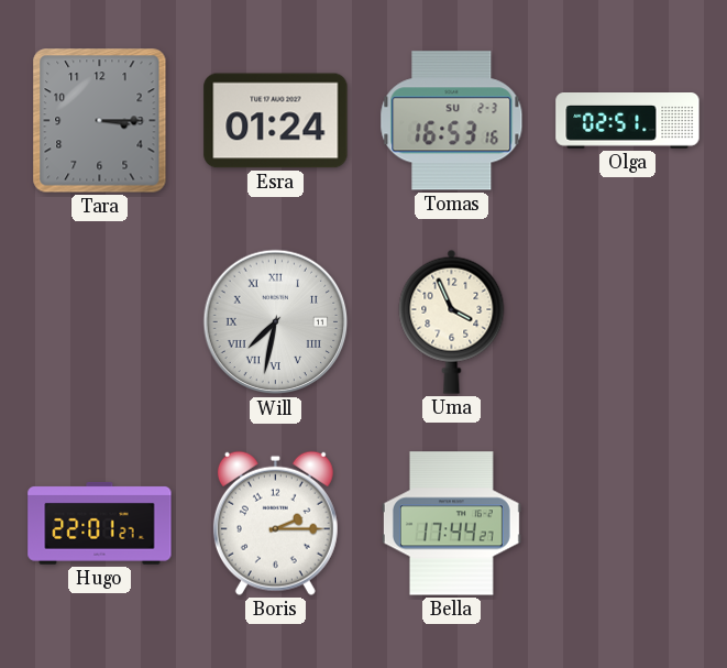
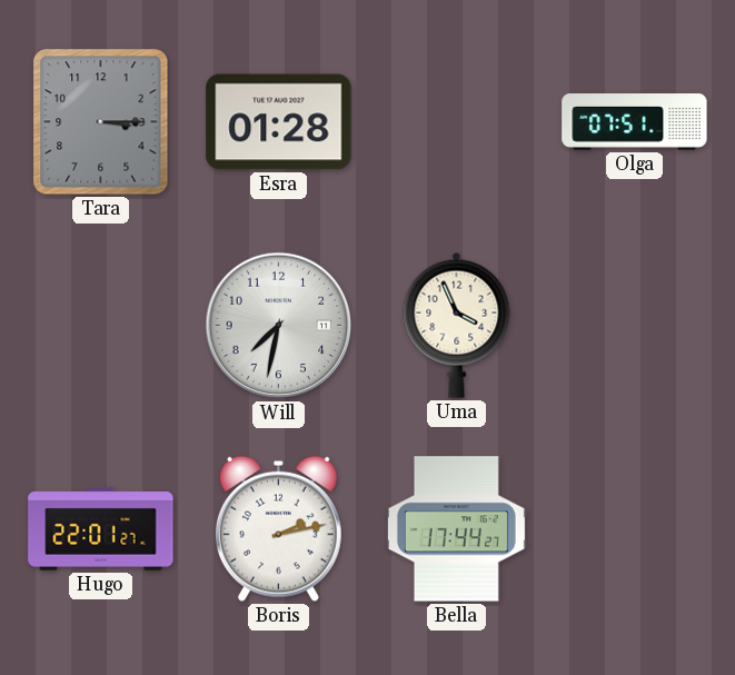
Esra: 01:24 -> 01:28 (279, 122)
Tomas: 16:53 -> none (452, 121)
Olga: 02:51 -> 07:51 (635, 122)
Will numerals: Roman -> Arabic (279, 326)
Boris: 2:15 -> 2:13 (278, 528)
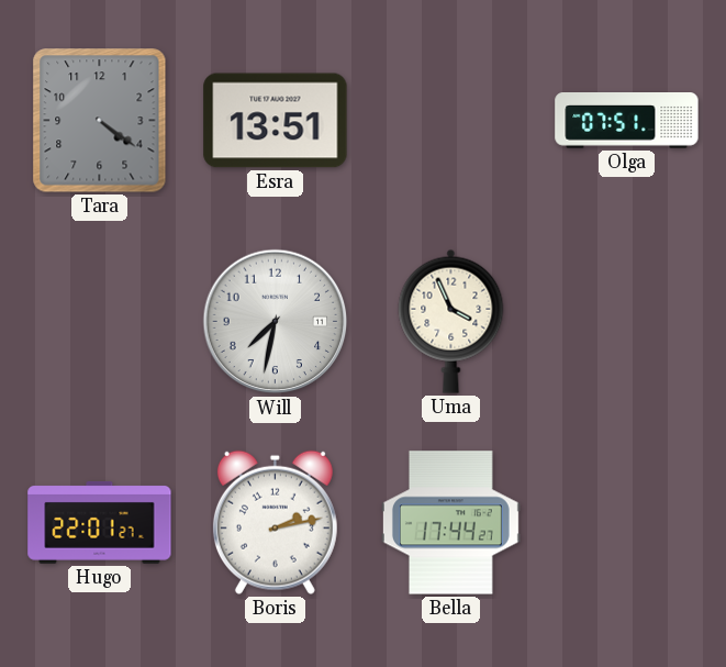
Tara: 3:15 -> 4:21 (100, 121)
Esra: 01:28 -> 13:51 (276, 121)
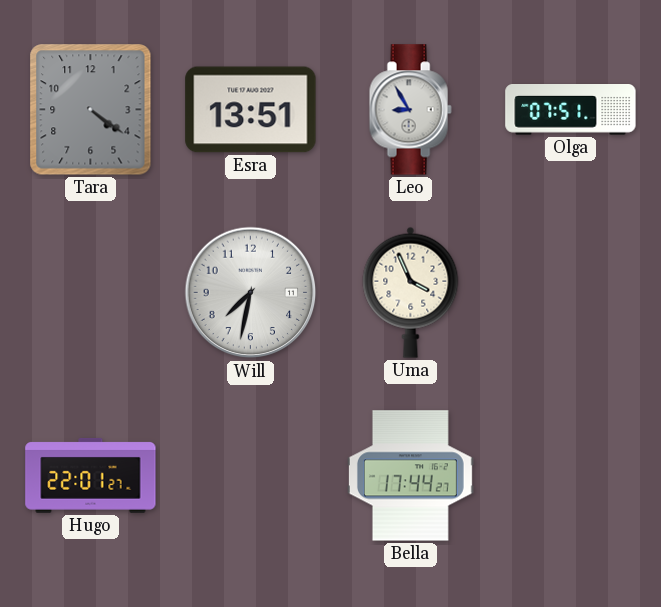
Leo: none -> 8:55 (410, 110)
Boris: 2:13 -> none (275, 522)
